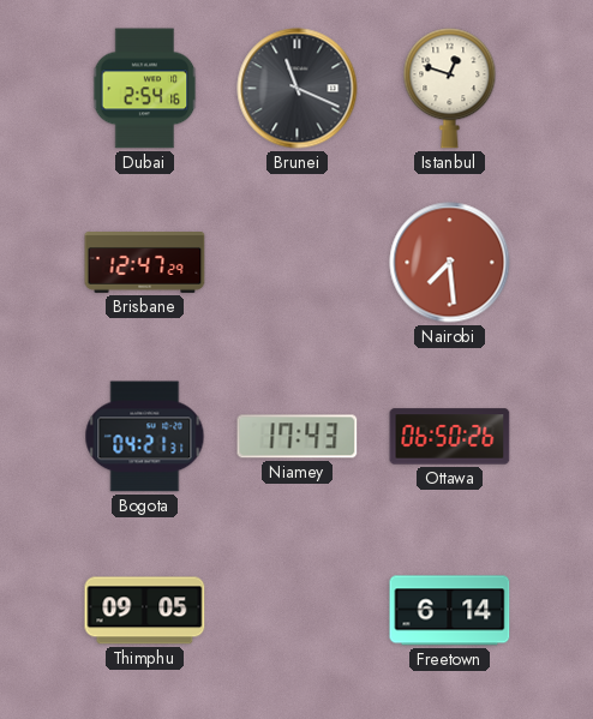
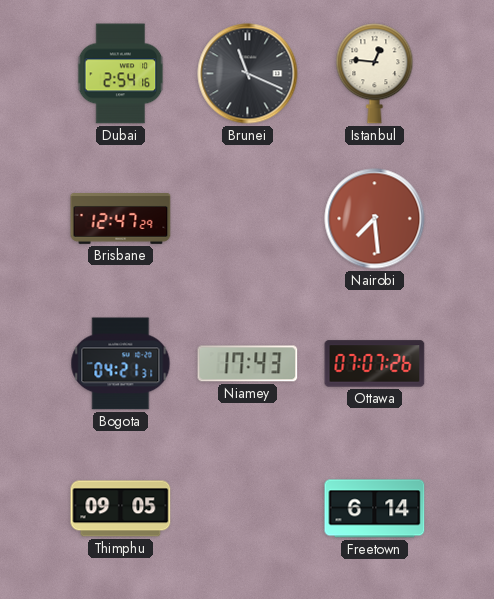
Istanbul: 12:48 -> 12:46 (375, 74)
Ottawa: 06:50 -> 07:07 (375, 364)
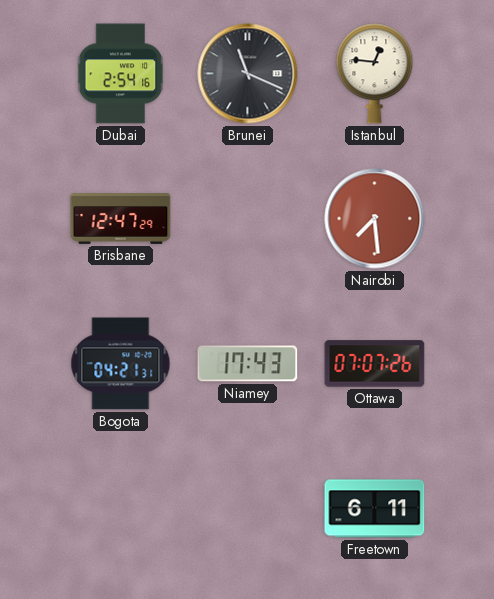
Thimphu: 09:05 -> none (121, 509)
Freetown: 6:14 -> 6:11 (375, 509)
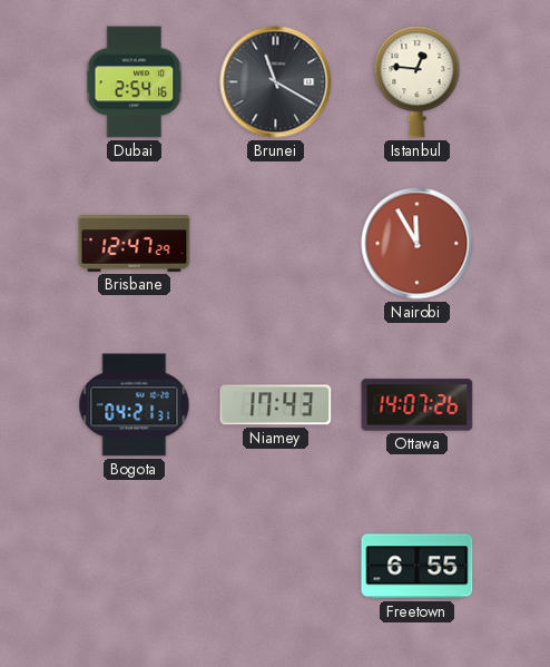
Brunei: 11:19 -> 11:20 (276, 82)
Nairobi: 7:29 -> 11:55 (418, 244)
Ottawa: 07:07 -> 14:07 (418, 405)
Freetown: 6:11 -> 6:55 (418, 567)
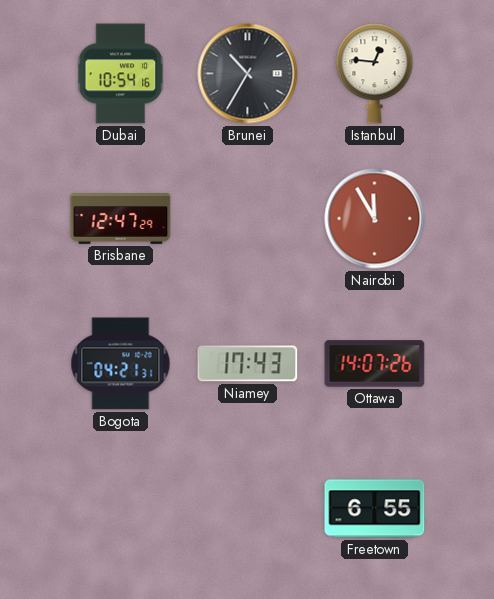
Dubai: 2:54 -> 10:54 (121, 74)
Brunei: 11:20 -> 10:35 (248, 74)
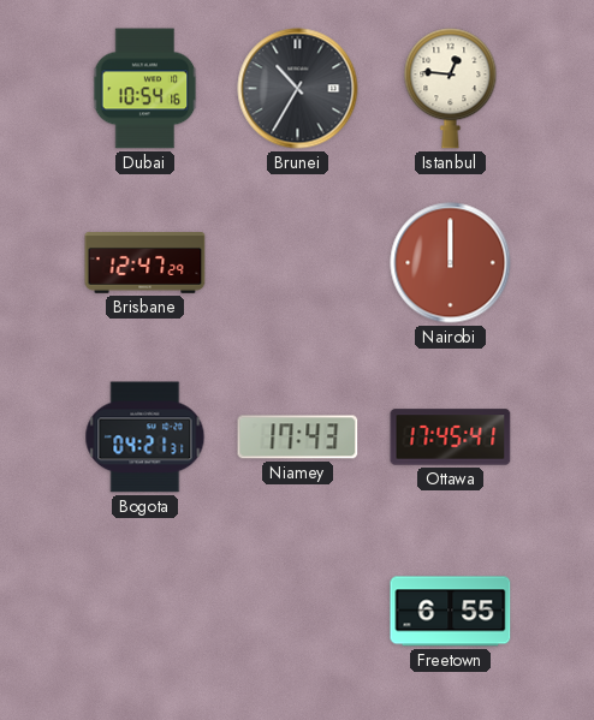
Nairobi: 11:55 -> 12:00 (451, 263)
Ottawa: 14:07 -> 17:45 (451, 438)
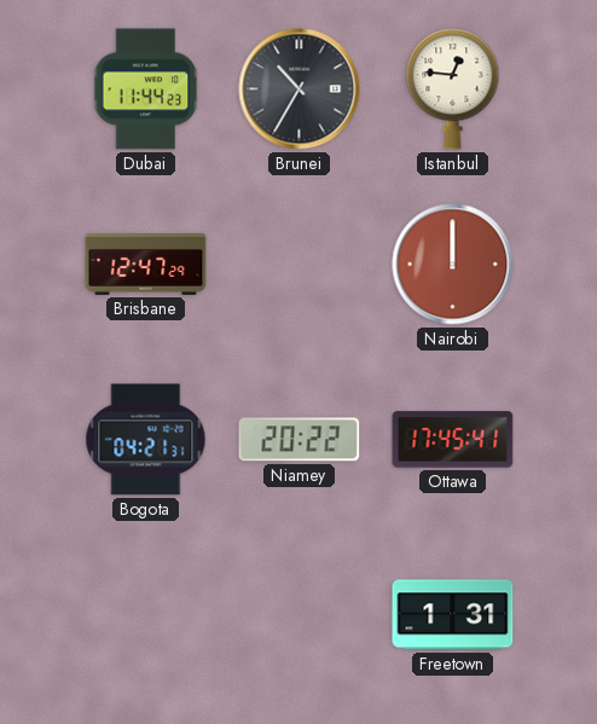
Dubai: 10:54 -> 11:44 (146, 89)
Niamey: 17:43 -> 20:22 (300, 440)
Freetown: 6:55 -> 1:31 (453, 615)
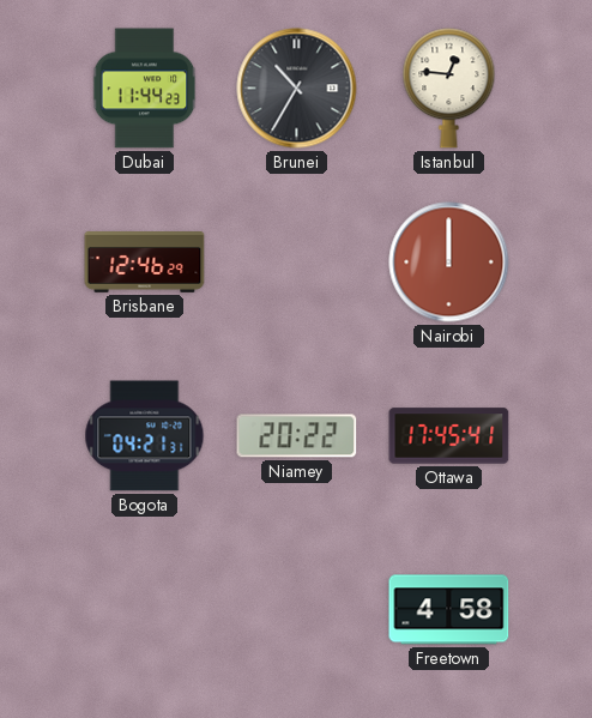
Brisbane: 12:47 -> 12:46 (145, 263)
Freetown: 1:31 -> 4:58 (449, 610)
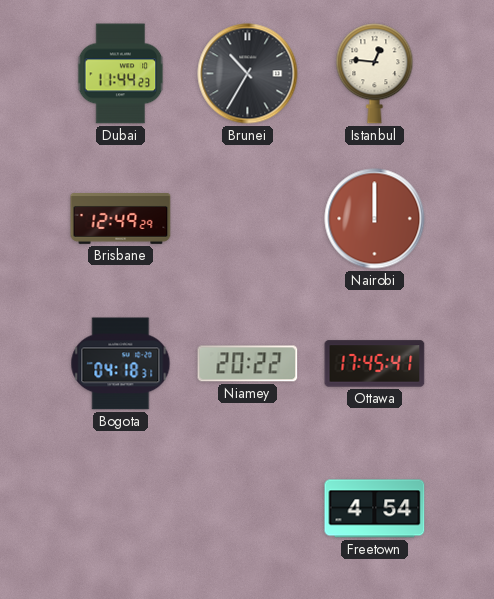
Brisbane: 12:46 -> 12:49 (121, 219)
Bogota: 04:21 -> 04:18 (121, 364)
Freetown: 4:58 -> 4:54 (375, 509)
